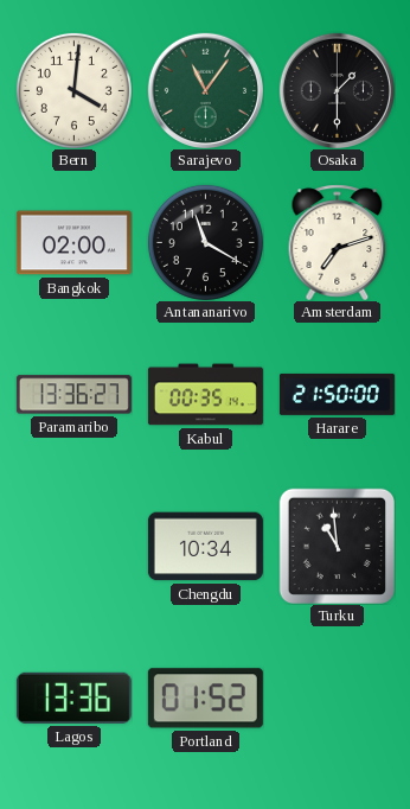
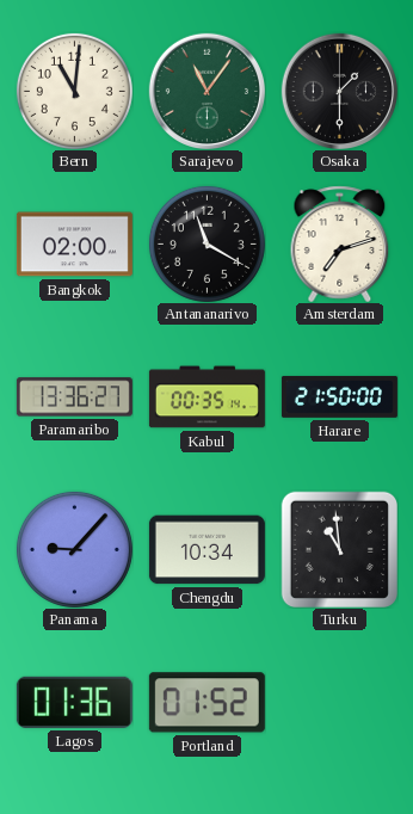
Bern: 4:01 -> 11:01 (74, 91)
Panama: none -> 9:07 (74, 549)
Lagos: 13:36 -> 01:36 (74, 702)
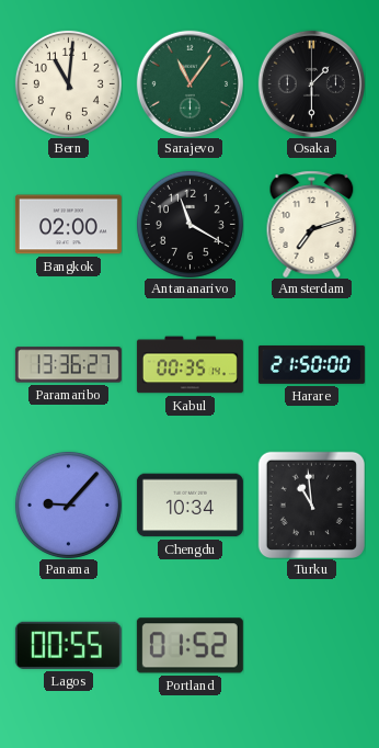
Lagos: 01:36 -> 00:55 (68, 645)
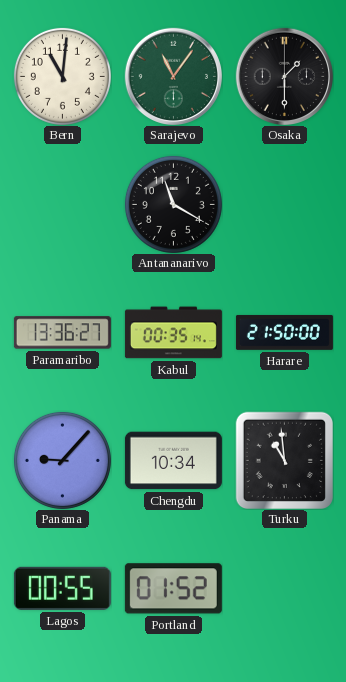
Bangkok: 02:00 -> none (68, 225)
Amsterdam: 7:12 -> none (312, 224)
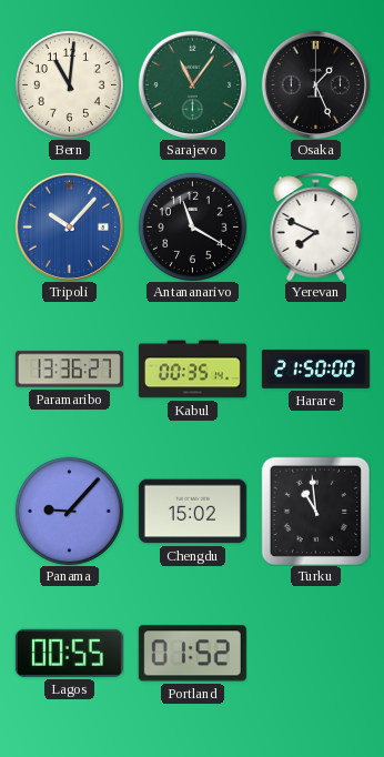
Osaka: 1:30 -> 1:26 (315, 84)
Tripoli: none -> 10:07 (69, 226)
Yerevan: none -> 7:49 (316, 226)
Chengdu: 10:34 -> 15:02 (192, 512)
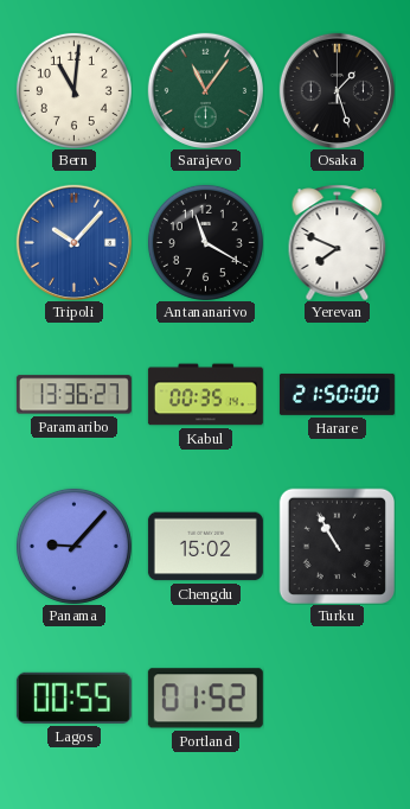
Osaka: 1:26 -> 1:27 (337, 90)
Turku: 10:59 -> 10:55 (337, 546)
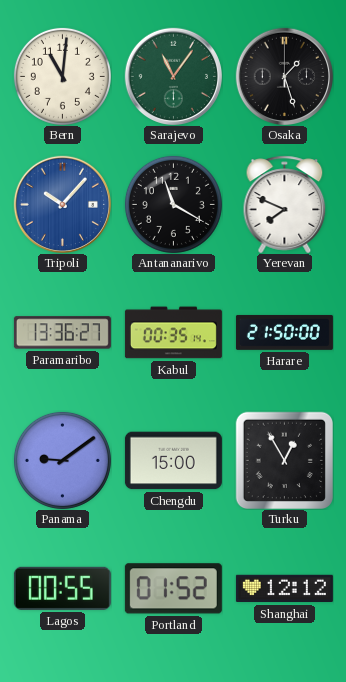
Panama: 9:07 -> 9:09 (62, 460)
Chengdu: 15:02 -> 15:00 (173, 461)
Turku: 10:55 -> 12:55 (284, 460)
Shanghai: none -> 12:12 (284, 589)
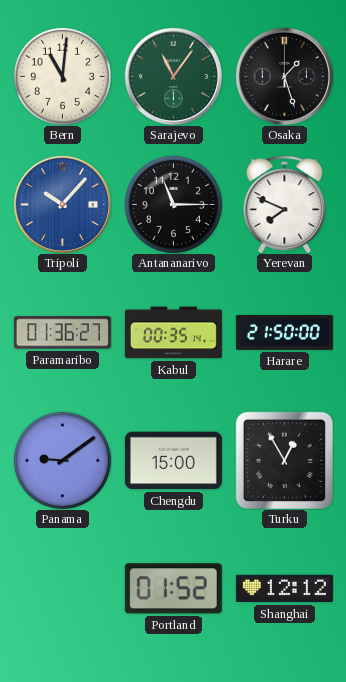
Antananarivo: 11:20 -> 11:15 (173, 204)
Paramaribo: 13:36 -> 01:36 (62, 333)
Lagos: 00:55 -> none (62, 588)
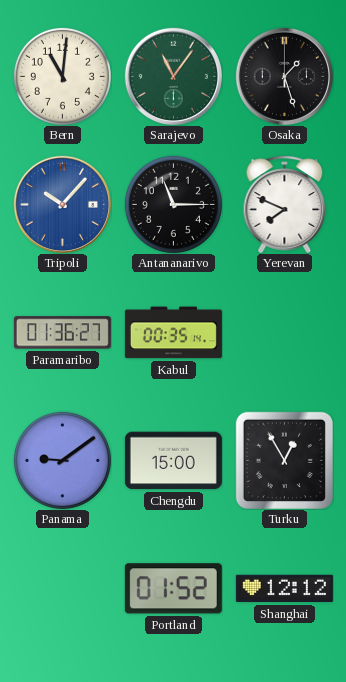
Harare: 21:50 -> none (284, 332)
